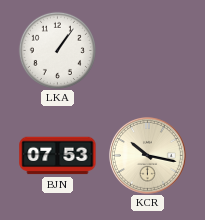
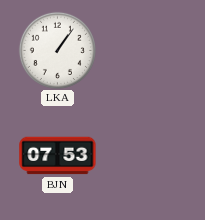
KCR: 10:17 -> none (148, 156)
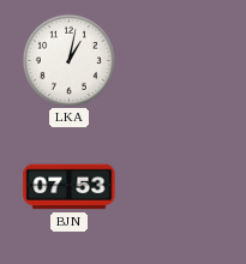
LKA: 1:06 -> 1:02 (68, 60)
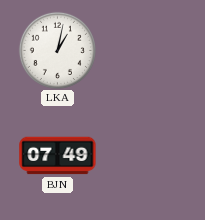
BJN: 07:53 -> 07:49 (58, 156)
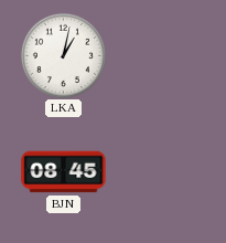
BJN: 07:49 -> 08:45 (64, 172)
